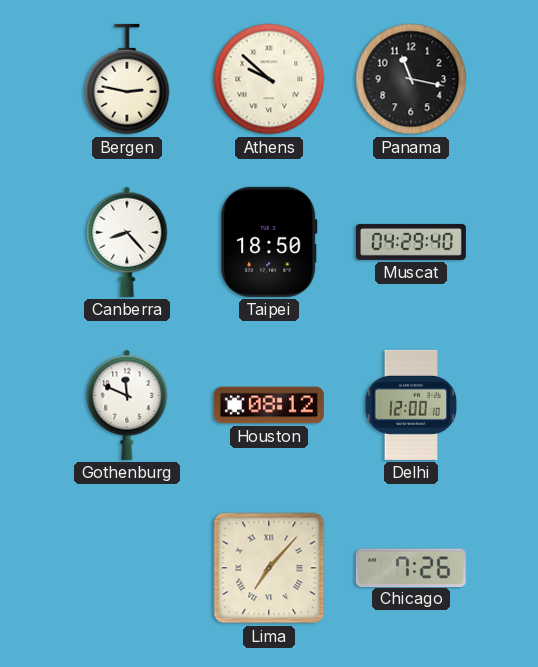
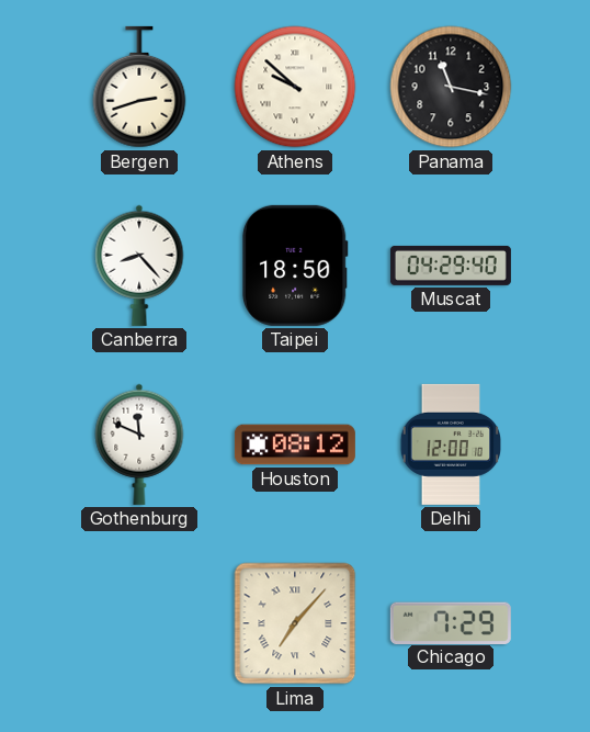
Bergen: 2:47 -> 2:42 (139, 87)
Chicago: 7:26 -> 7:29 (451, 622)
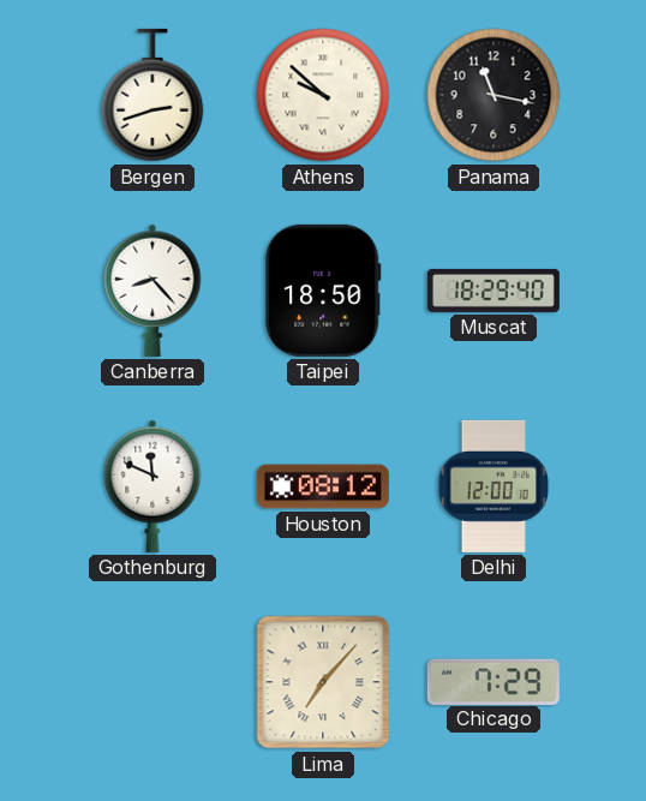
Muscat: 04:29 -> 18:29 (494, 291)
